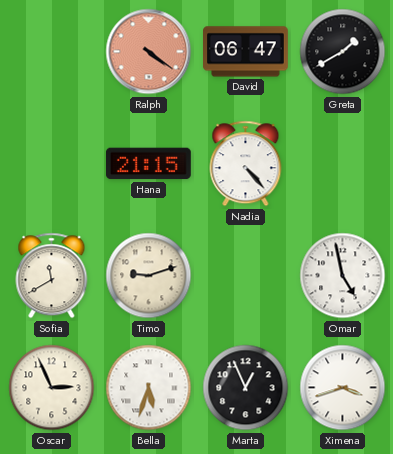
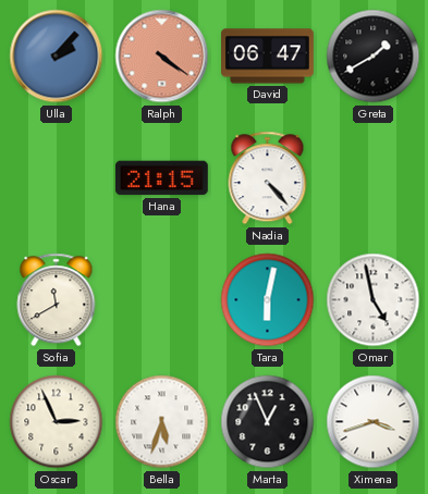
Ulla: none -> 2:07 (57, 57)
Timo: 9:12 -> none (149, 276)
Tara: none -> 6:02 (268, 300)
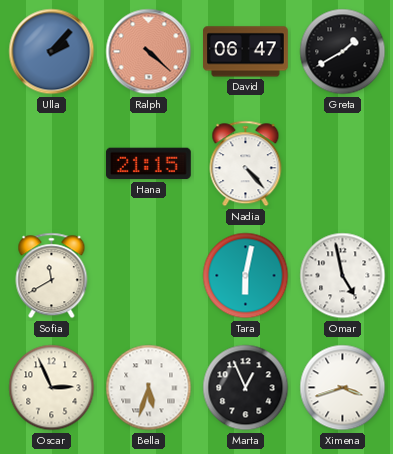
Ralph: 4:21 -> 4:22 (149, 52)
